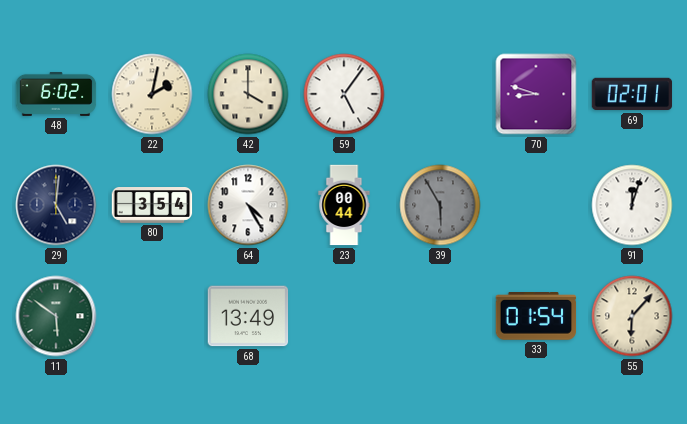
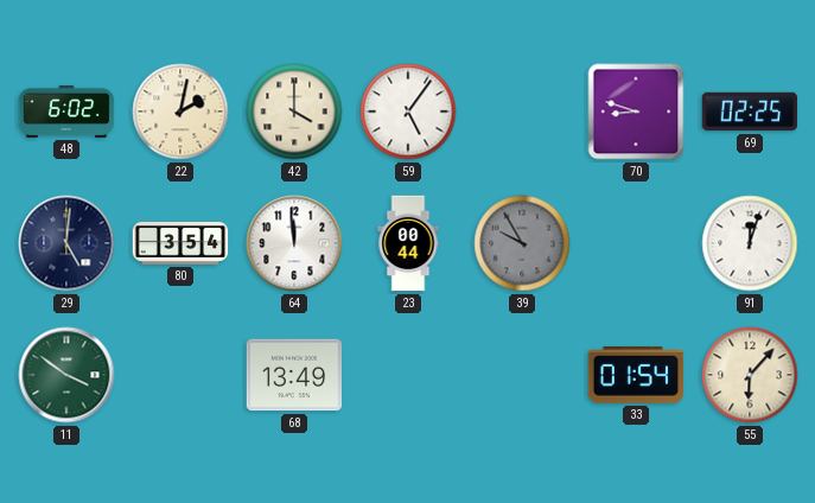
69: 02:01 -> 02:25 (750, 112)
64: 4:25 -> 11:59 (294, 243)
39: 5:55 -> 9:55 (522, 243)
11: 5:51 -> 3:51 (66, 375)
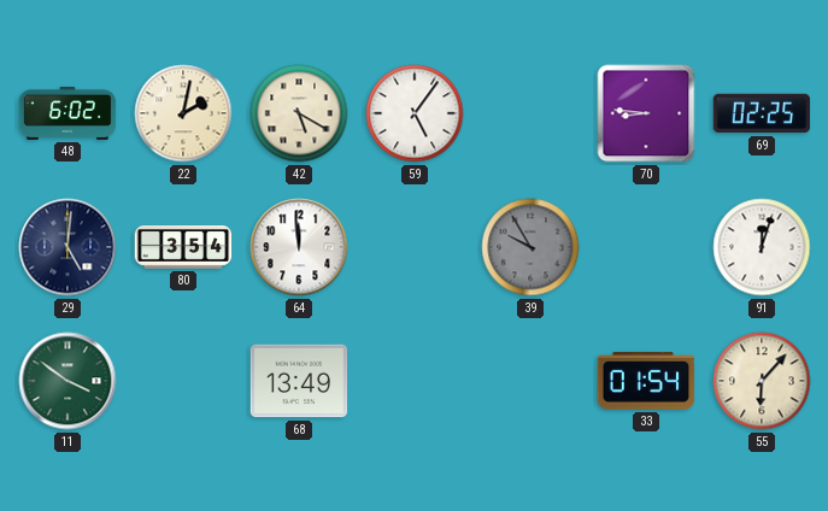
42: 4:00 -> 5:20 (299, 113)
70: 8:48 -> 8:46 (646, 113)
23: 00:44 -> none (408, 243)
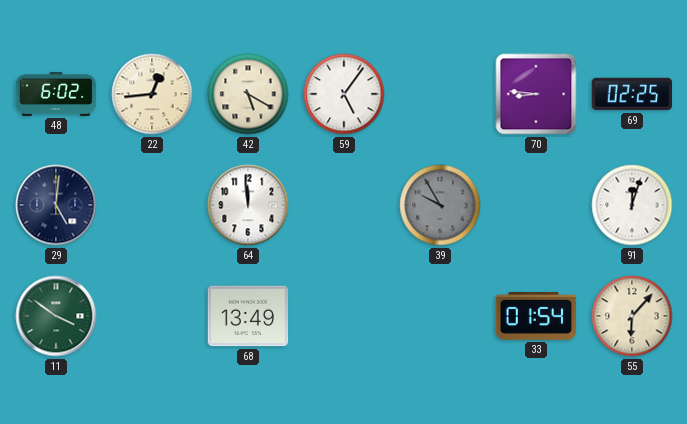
22: 2:02 -> 12:44 (152, 94)
80: 3:54 -> none (183, 247)
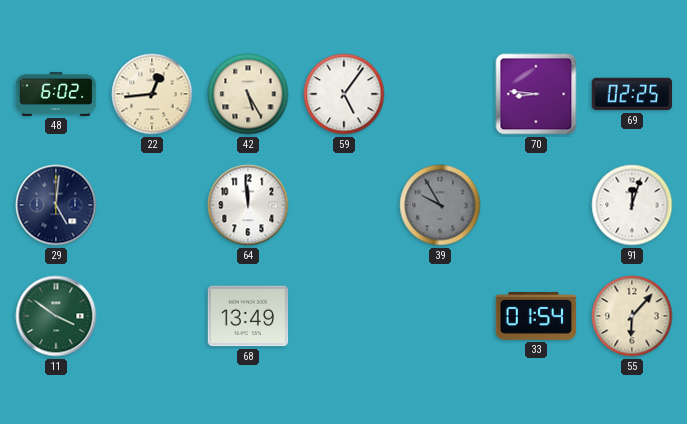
42: 5:20 -> 5:25 (248, 94)
